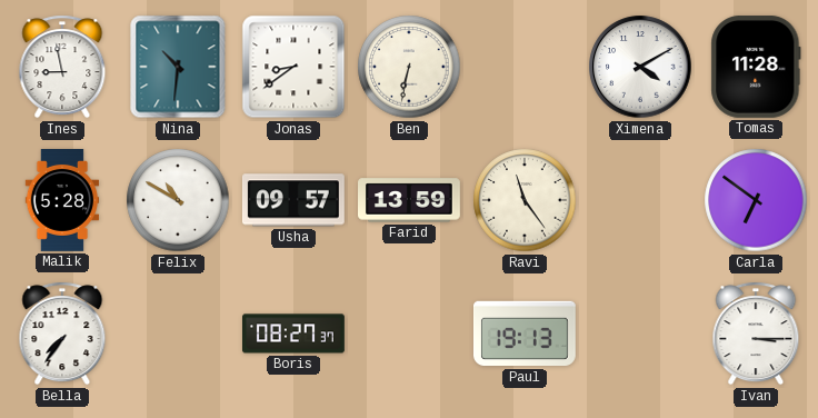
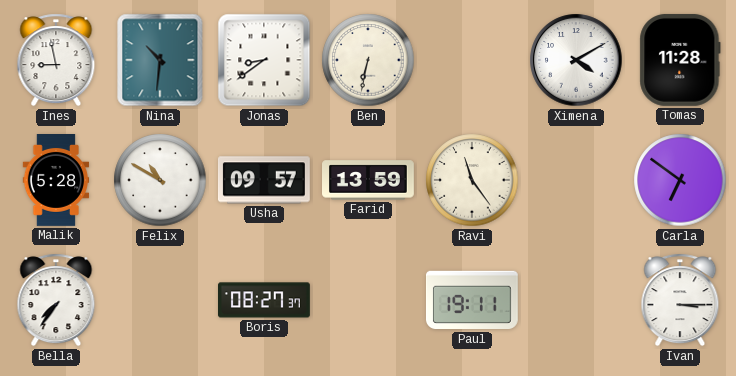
Paul: 19:13 -> 19:11 (472, 300)
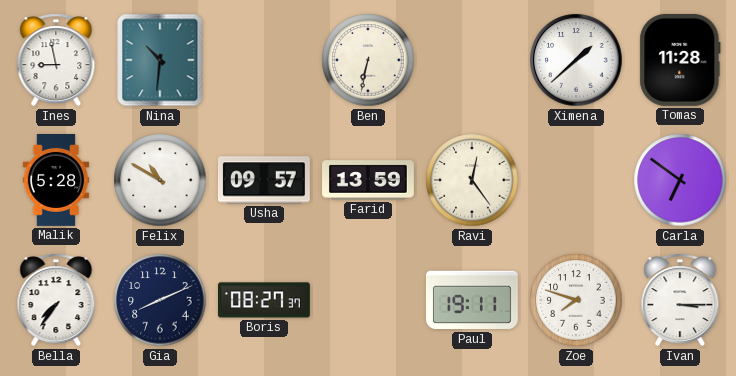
Jonas: 8:39 -> none (264, 60)
Ximena: 4:10 -> 1:38 (576, 60)
Ravi: 11:24 -> 12:24 (472, 180)
Gia: none -> 8:11 (160, 300)
Zoe: none -> 7:48 (576, 300)
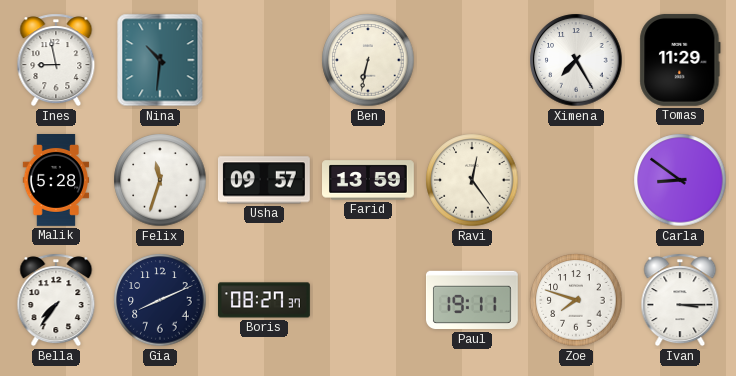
Ximena: 1:38 -> 7:25 (576, 60)
Tomas: 11:28 -> 11:29 (680, 60)
Felix: 10:50 -> 11:33 (160, 180)
Carla: 6:51 -> 8:51 (680, 180)
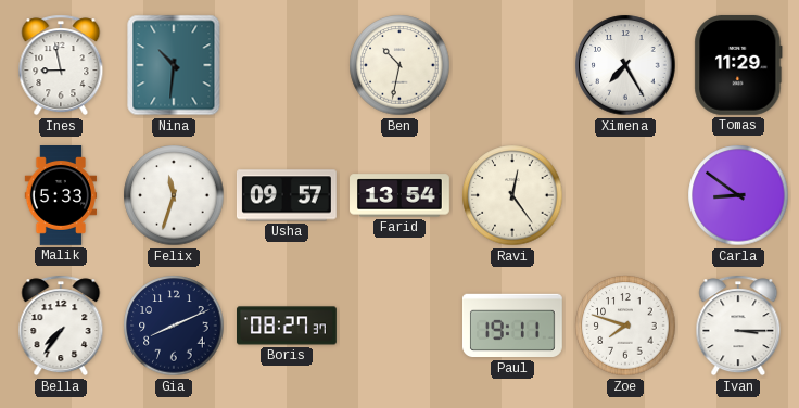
Ben: 6:32 -> 10:32 (399, 65)
Malik: 5:28 -> 5:33 (61, 196)
Farid: 13:59 -> 13:54 (401, 195)
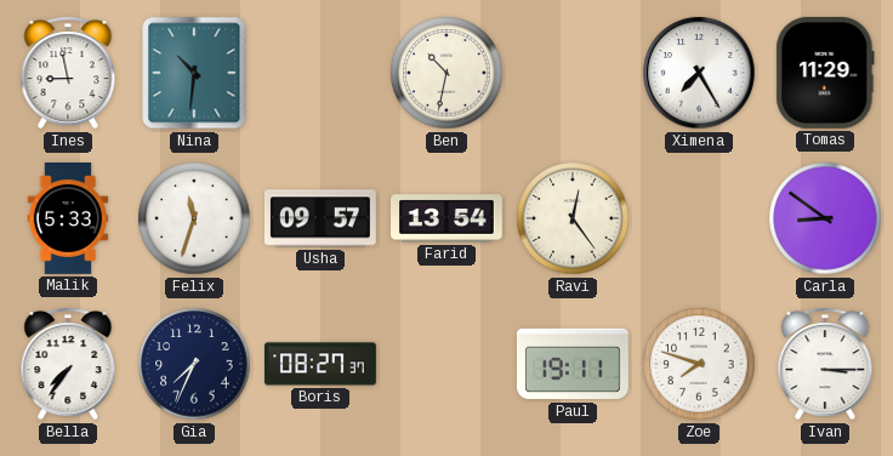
Gia: 8:11 -> 7:34 (194, 364)
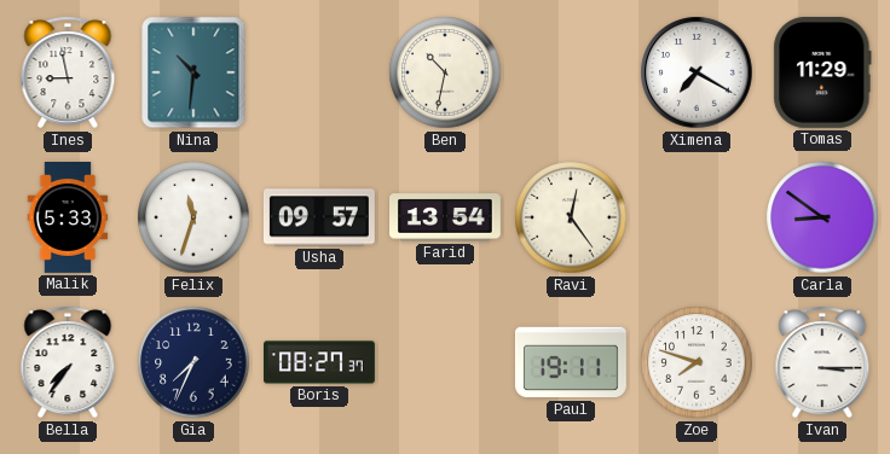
Ximena: 7:25 -> 7:20 (697, 72)
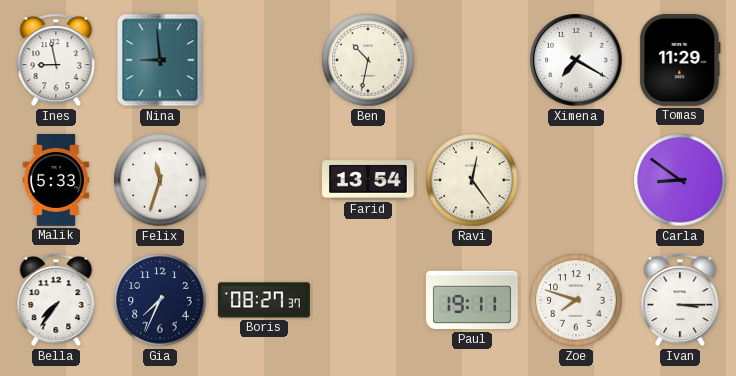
Nina: 10:31 -> 8:59 (160, 60)
Usha: 09:57 -> none (319, 217)
